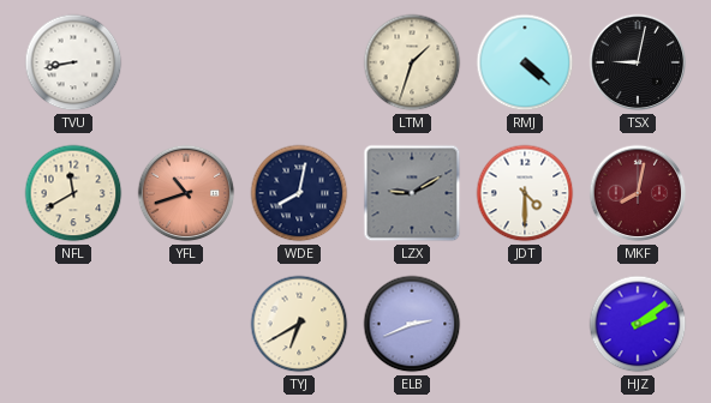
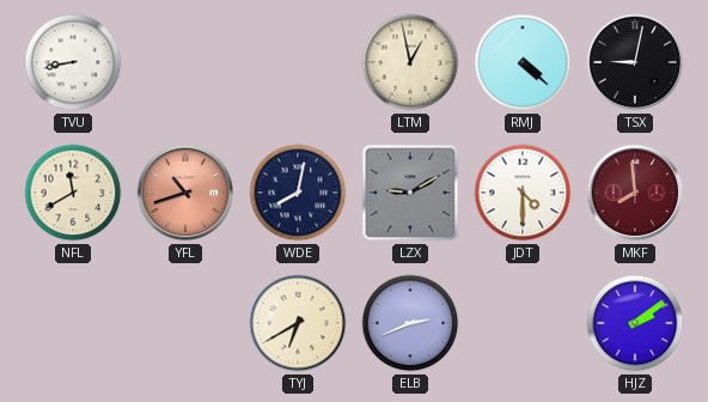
LTM: 1:33 -> 12:58 (410, 62)
MKF: 8:02 -> 7:59 (635, 193)
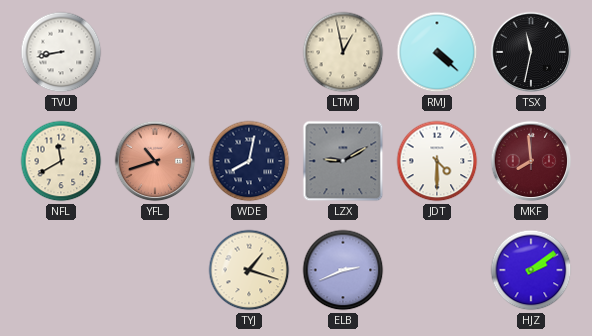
TSX: 9:02 -> 11:32 (531, 52)
TYJ: 6:40 -> 1:18 (249, 270)
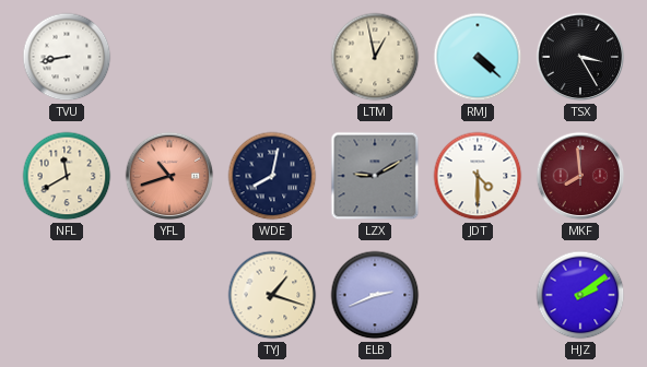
TSX: 11:32 -> 3:25 (580, 57)
